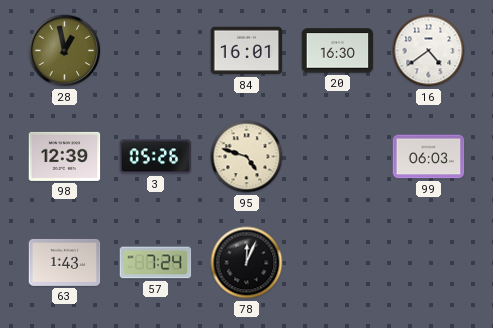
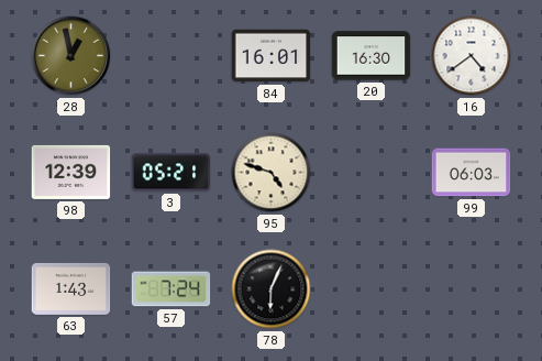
3: 05:26 -> 05:21 (172, 173)
78: 12:04 -> 6:04 (272, 289)
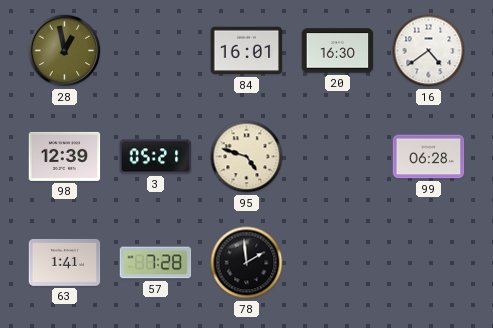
99: 06:03 -> 06:28 (429, 157)
63: 1:43 -> 1:41 (65, 262)
57: 7:24 -> 7:28 (156, 263)
78: 6:04 -> 1:59 (247, 263)
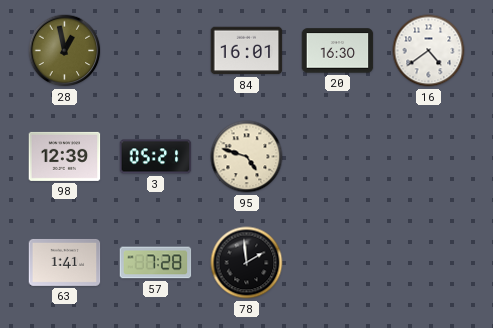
99: 06:28 -> none (429, 157)
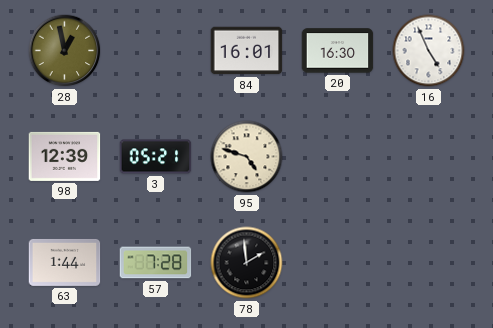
16: 4:39 -> 4:56 (429, 51)
63: 1:41 -> 1:44 (65, 262)
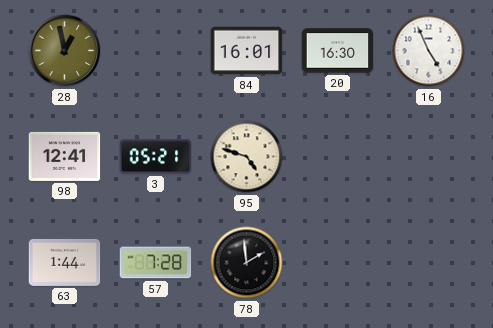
98: 12:39 -> 12:41 (65, 156)
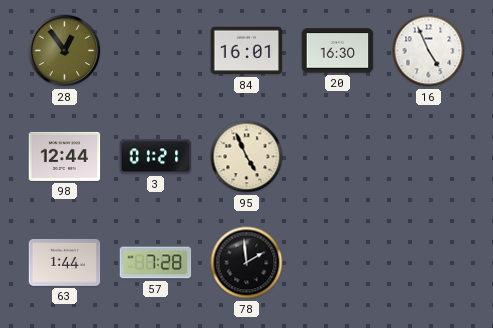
28: 12:58 -> 12:54 (65, 51)
98: 12:41 -> 12:44 (65, 156)
3: 05:21 -> 01:21 (156, 157)
95: 4:48 -> 4:56 (247, 157)
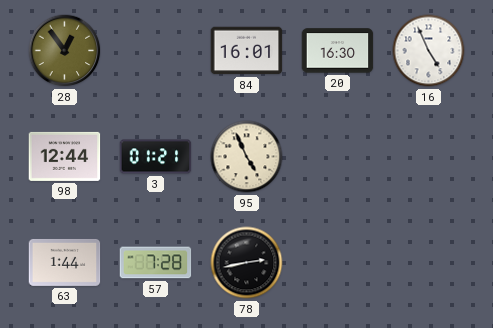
78: 1:59 -> 2:43 (247, 263)
